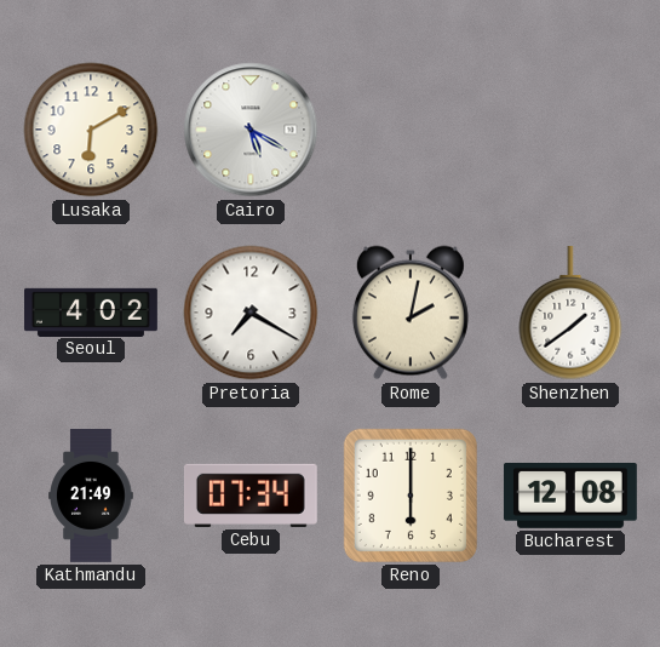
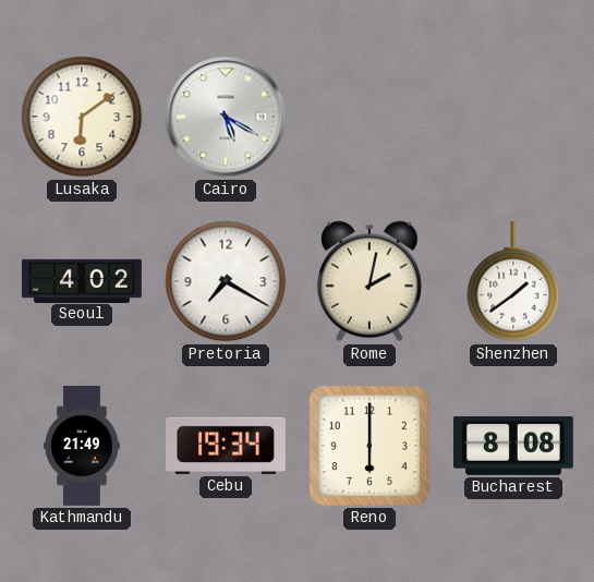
Lusaka: 6:10 -> 6:09 (82, 117)
Cebu: 07:34 -> 19:34 (226, 446)
Bucharest: 12:08 -> 8:08 (513, 447)
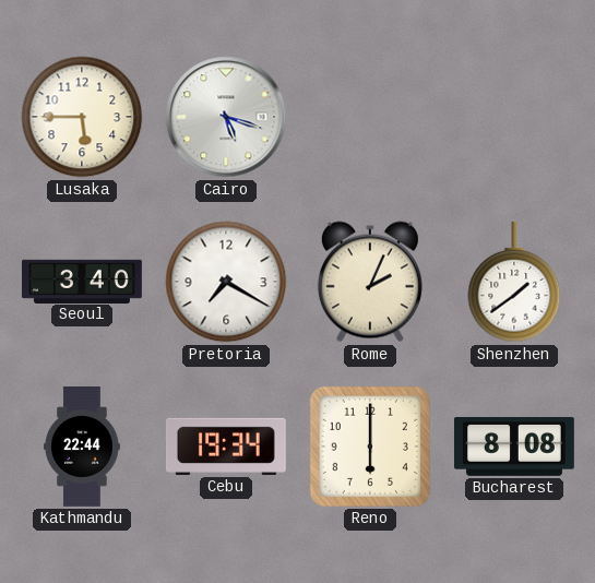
Lusaka: 6:09 -> 5:45 (82, 117)
Cairo: 5:20 -> 5:18 (226, 117)
Seoul: 4:02 -> 3:40 (83, 281)
Rome: 2:02 -> 2:04 (370, 282)
Kathmandu: 21:49 -> 22:44 (82, 448)
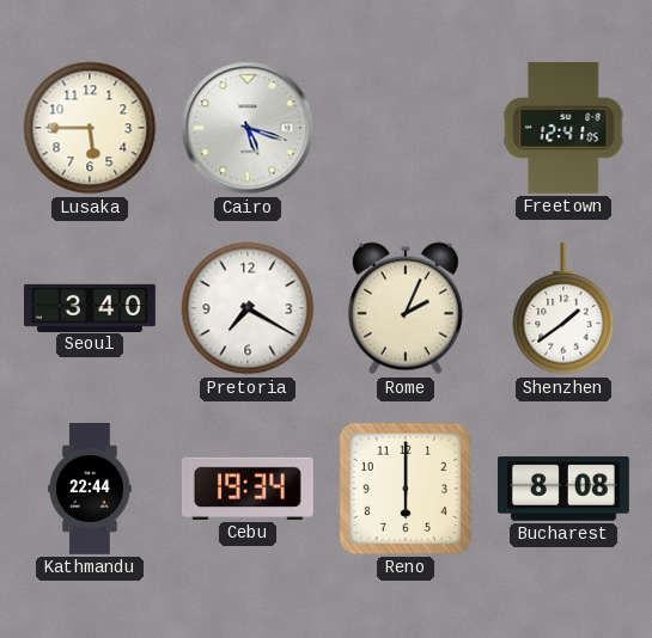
Freetown: none -> 12:41 (563, 128)
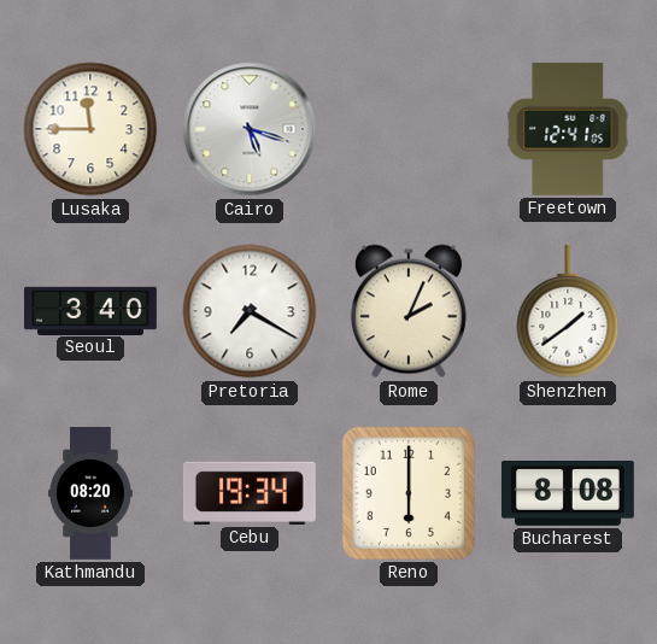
Lusaka: 5:45 -> 11:45 (90, 129)
Kathmandu: 22:44 -> 08:20 (90, 494)
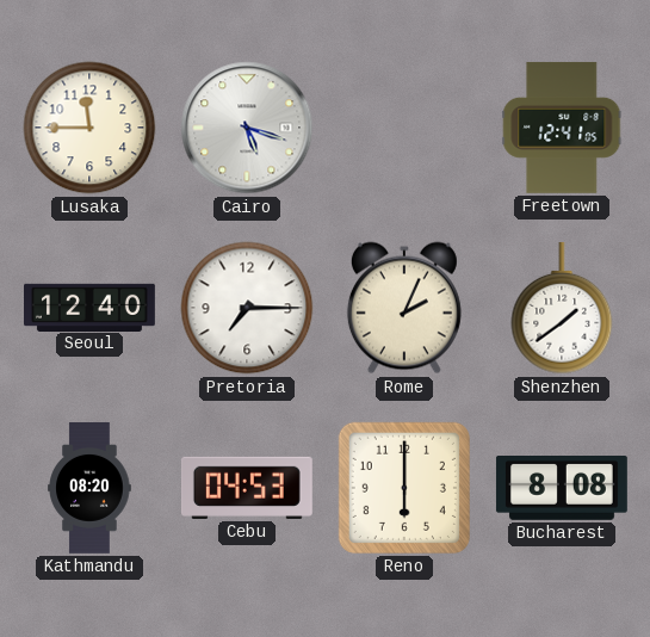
Seoul: 3:40 -> 12:40 (91, 307)
Pretoria: 7:20 -> 7:15 (247, 308)
Cebu: 19:34 -> 04:53 (247, 488)
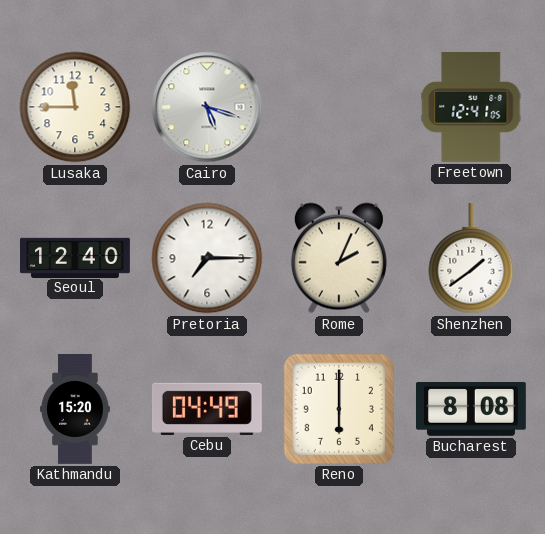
Kathmandu: 08:20 -> 15:20 (75, 410)
Cebu: 04:53 -> 04:49 (207, 409)
